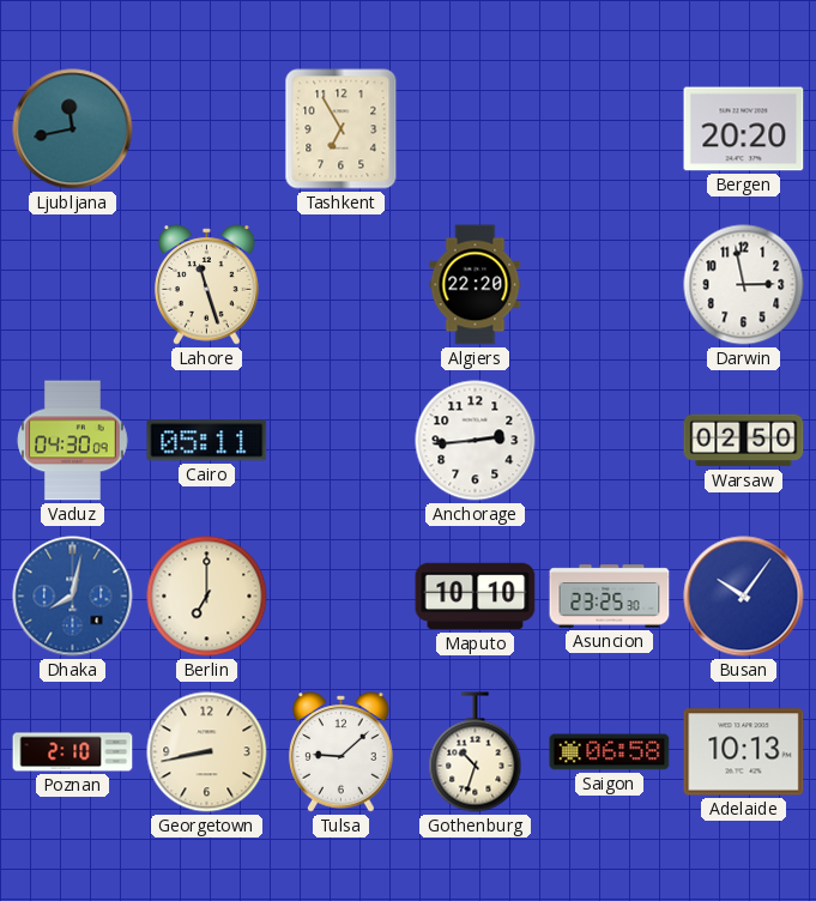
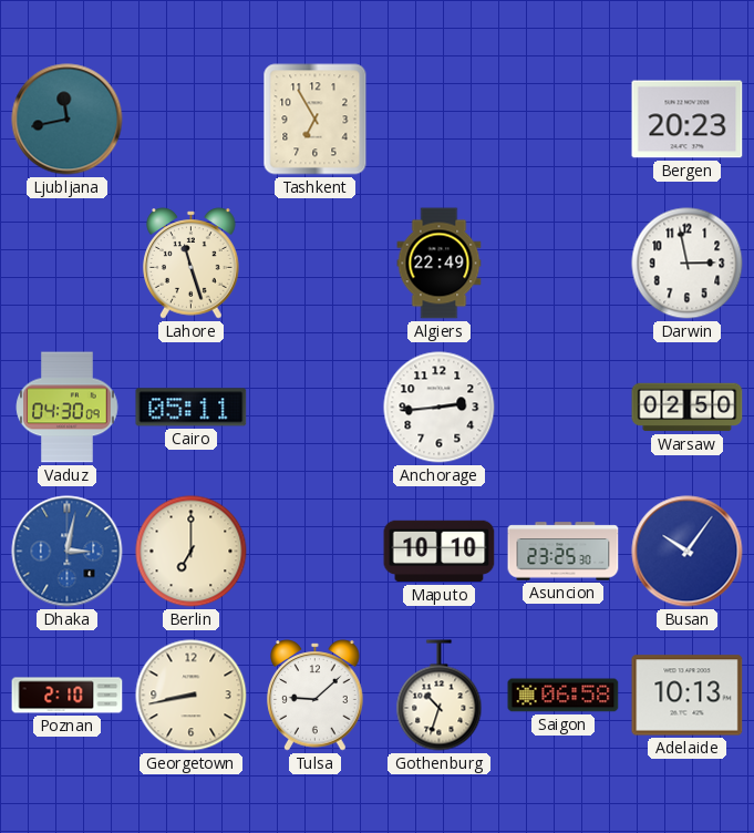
Bergen: 20:20 -> 20:23 (688, 120)
Algiers: 22:20 -> 22:49 (440, 264)
Dhaka: 8:02 -> 3:02 (68, 552)
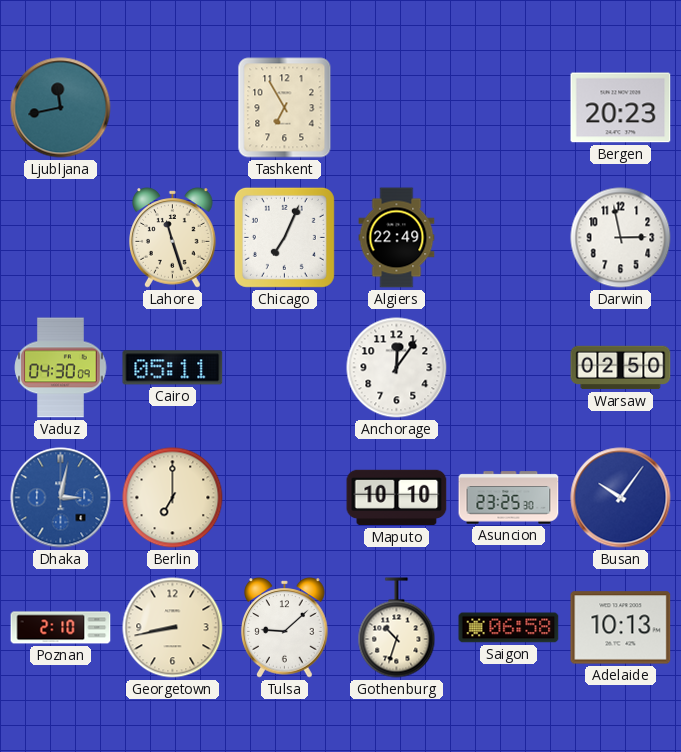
Chicago: none -> 7:04 (284, 237)
Anchorage: 2:44 -> 12:06 (397, 368)
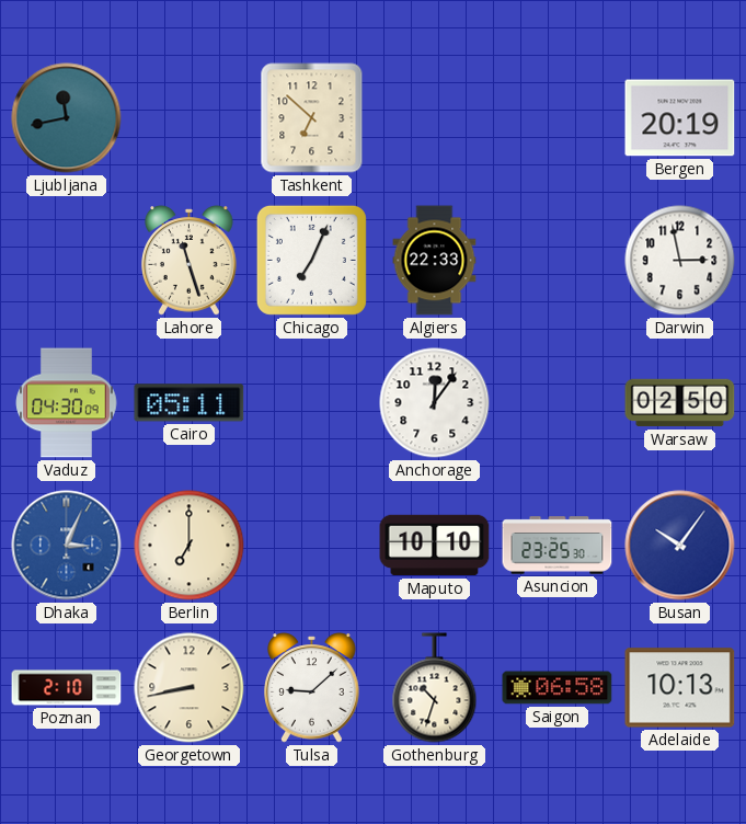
Tashkent: 6:55 -> 6:52 (312, 118)
Bergen: 20:23 -> 20:19 (680, 118)
Algiers: 22:49 -> 22:33 (435, 261)
Dhaka: 3:02 -> 3:04 (67, 546)
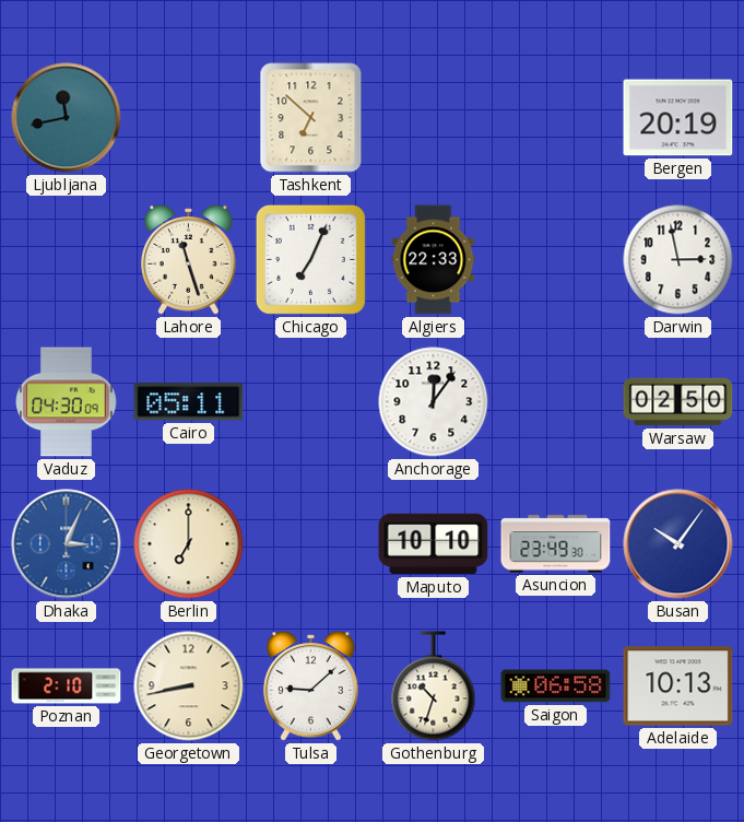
Asuncion: 23:25 -> 23:49 (556, 544)
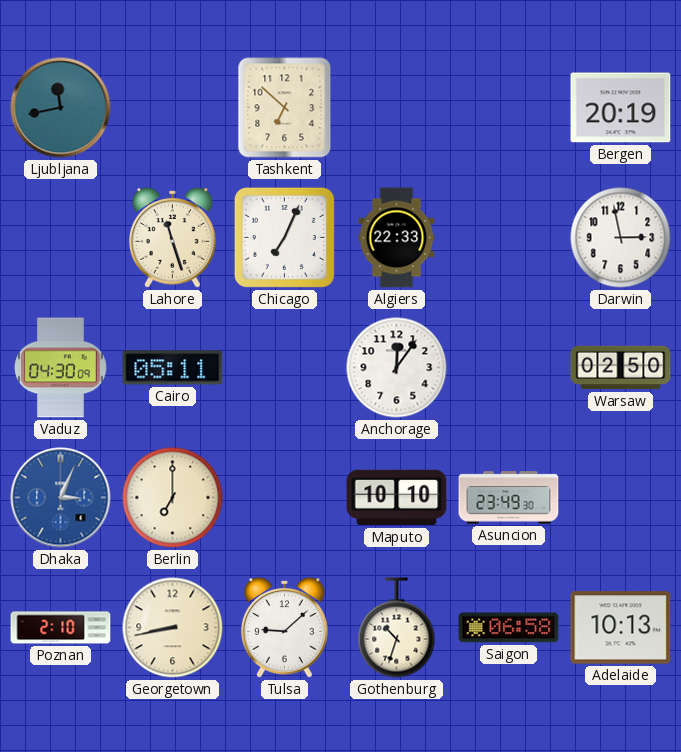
Busan: 10:06 -> none (678, 544)
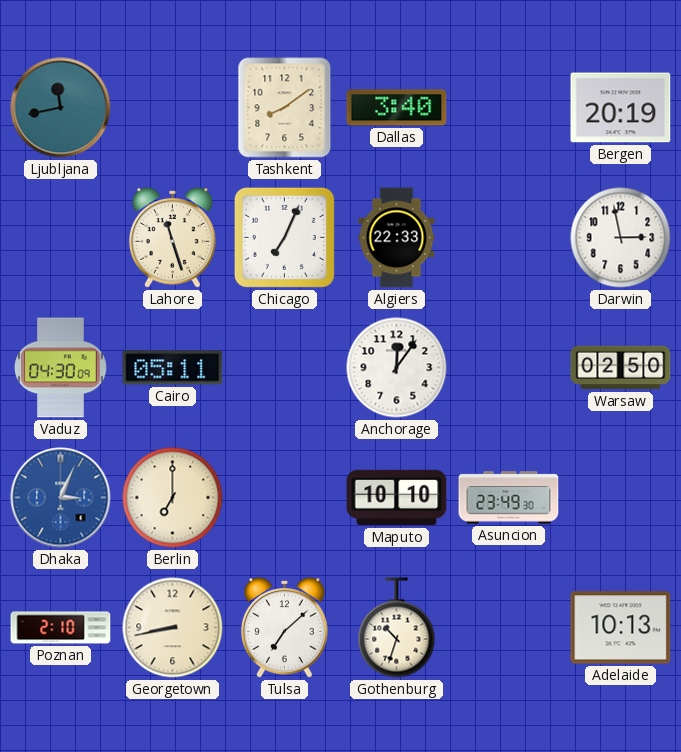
Tashkent: 6:52 -> 8:09 (285, 108)
Dallas: none -> 3:40 (397, 108)
Tulsa: 9:08 -> 7:08 (285, 628)
Saigon: 06:58 -> none (509, 628)
